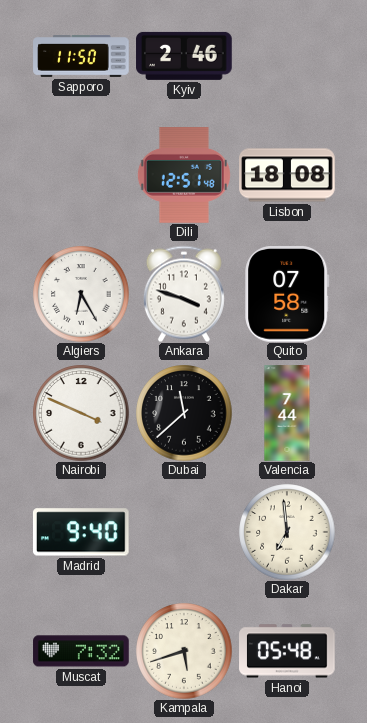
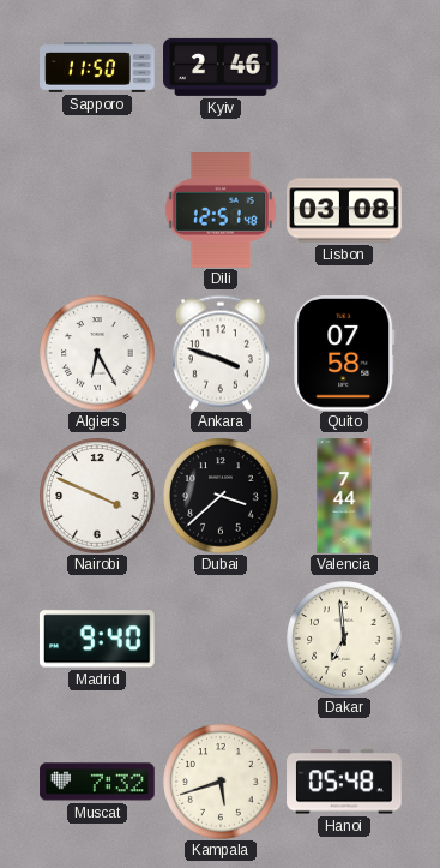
Lisbon: 18:08 -> 03:08 (344, 210)
Dubai: 11:38 -> 3:38 (221, 496)
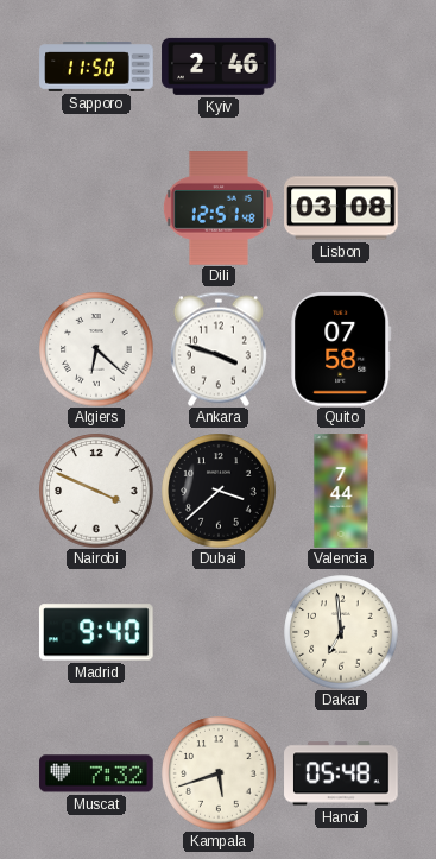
Algiers: 6:25 -> 6:22 (96, 349)
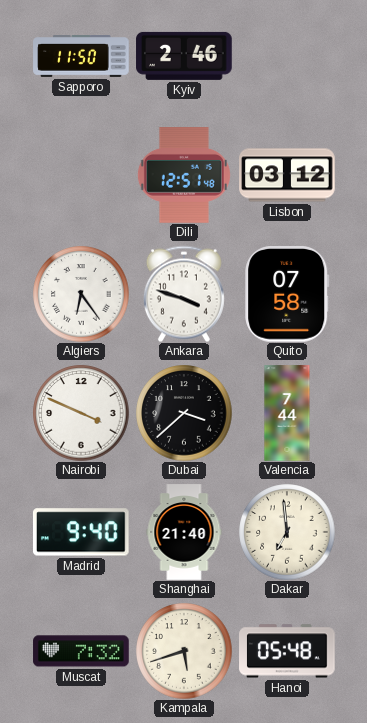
Lisbon: 03:08 -> 03:12 (287, 175)
Algiers: 6:22 -> 6:24 (81, 294)
Shanghai: none -> 21:40 (184, 532)
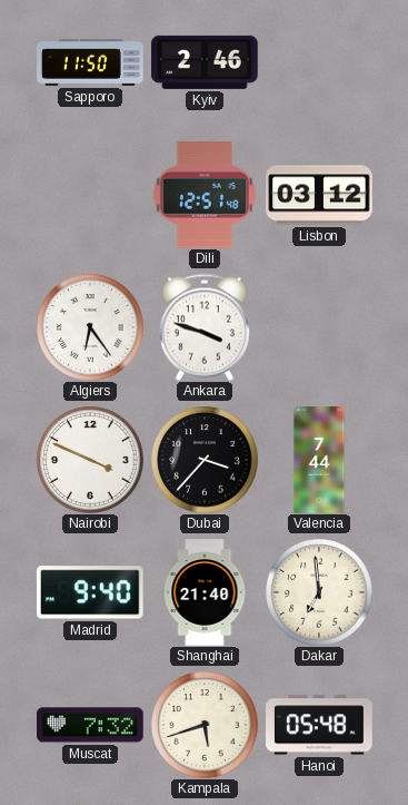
Quito: 07:58 -> none (287, 295)
Dubai: 3:38 -> 3:37 (205, 460)
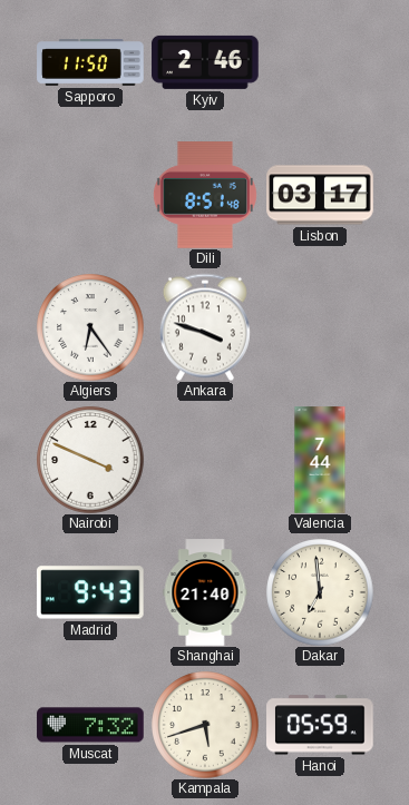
Dili: 12:51 -> 8:51 (205, 195)
Lisbon: 03:12 -> 03:17 (320, 195)
Dubai: 3:37 -> none (205, 460)
Madrid: 9:40 -> 9:43 (90, 592)
Hanoi: 05:48 -> 05:59 (320, 725)
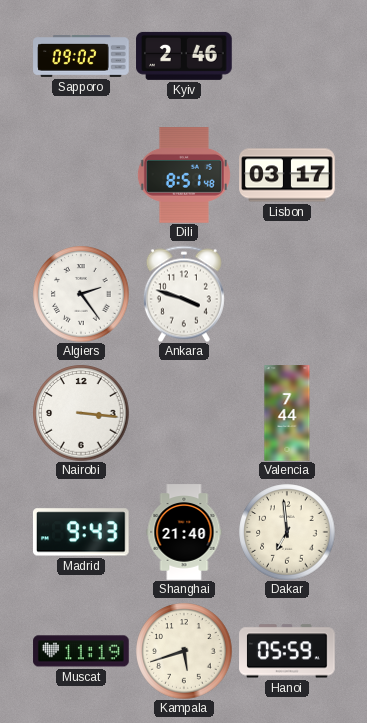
Sapporo: 11:50 -> 09:02 (81, 57)
Algiers: 6:24 -> 2:24 (81, 294)
Nairobi: 3:49 -> 3:16 (81, 413)
Muscat: 7:32 -> 11:19 (81, 651)
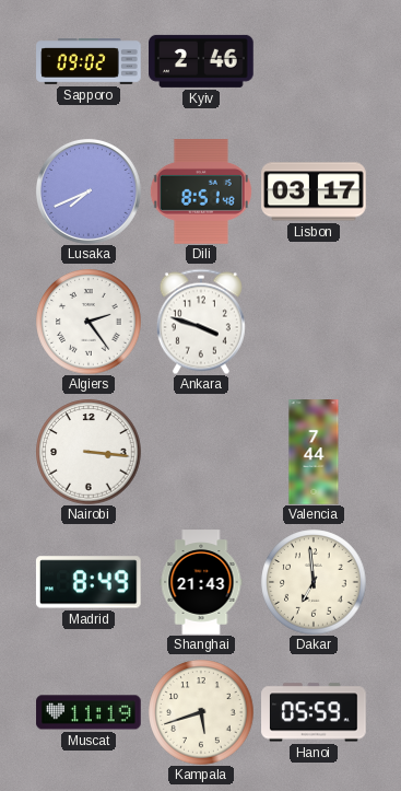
Lusaka: none -> 7:41 (89, 191)
Madrid: 9:43 -> 8:49 (89, 582)
Shanghai: 21:40 -> 21:43 (201, 582)
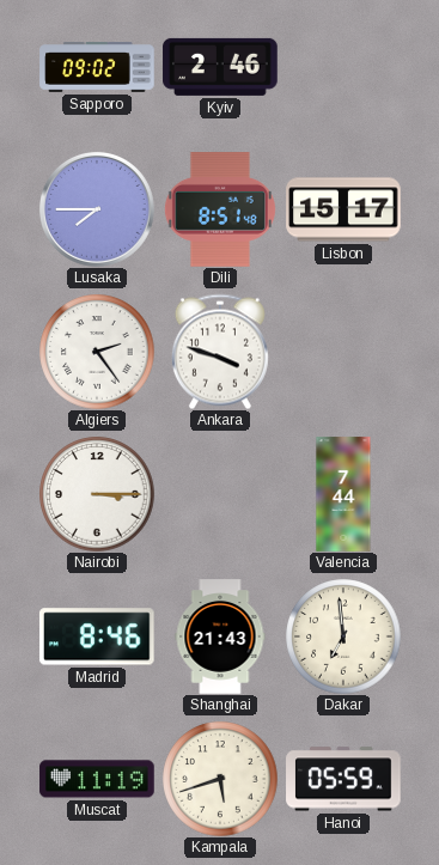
Lusaka: 7:41 -> 7:45 (97, 209)
Lisbon: 03:17 -> 15:17 (343, 209)
Nairobi: 3:16 -> 3:15 (97, 494)
Madrid: 8:49 -> 8:46 (97, 636)
